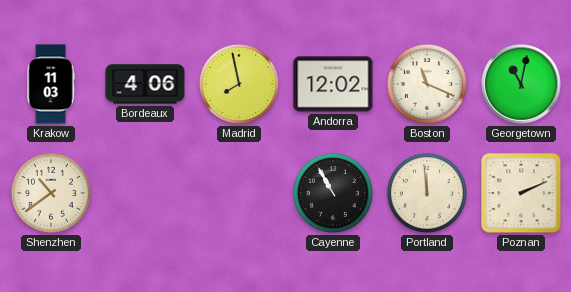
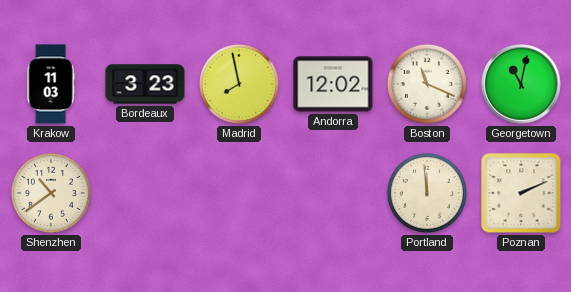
Bordeaux: 4:06 -> 3:23 (145, 84)
Cayenne: 10:55 -> none (333, 193)
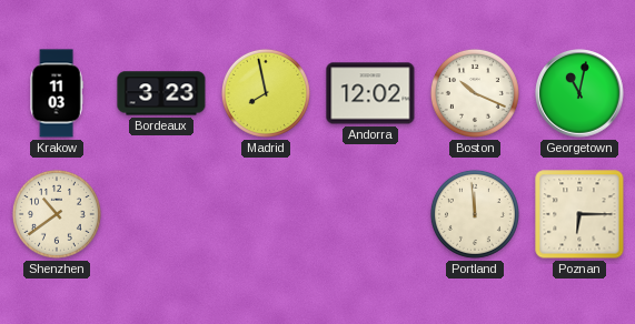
Boston: 11:19 -> 10:19 (475, 93)
Poznan: 2:11 -> 6:15 (579, 214)
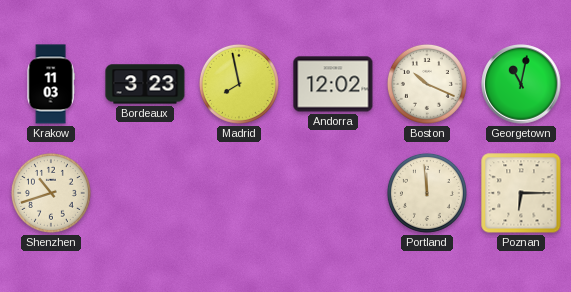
Shenzhen: 10:39 -> 10:42 (51, 193)
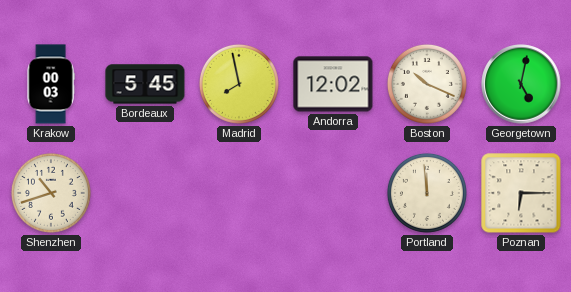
Krakow: 11:03 -> 00:03 (51, 84)
Bordeaux: 3:23 -> 5:45 (145, 84)
Georgetown: 11:02 -> 5:02 (521, 84)
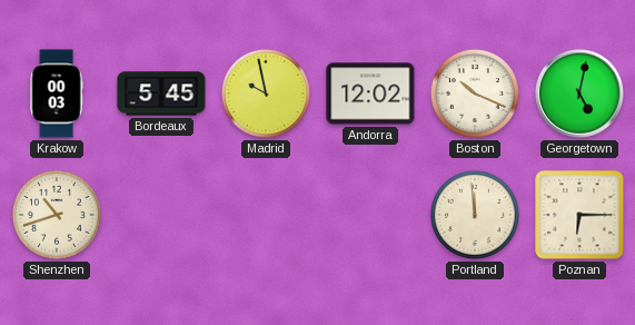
Madrid: 7:58 -> 9:58 (266, 93)
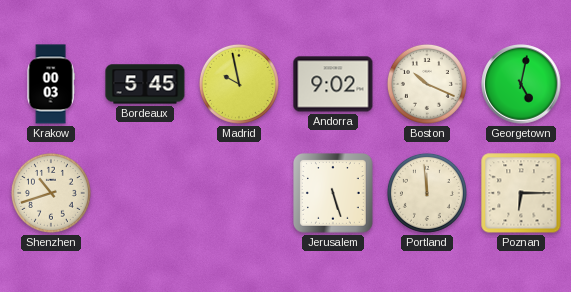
Andorra: 12:02 -> 9:02 (333, 84)
Jerusalem: none -> 5:27 (334, 194)
